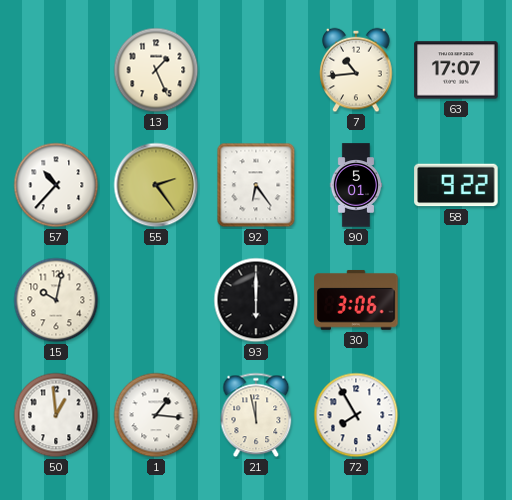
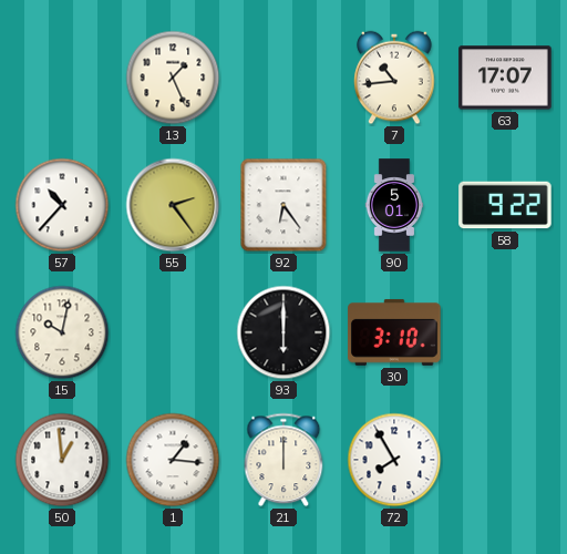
30: 3:06 -> 3:10 (394, 332)
21: 11:58 -> 12:00 (283, 460)
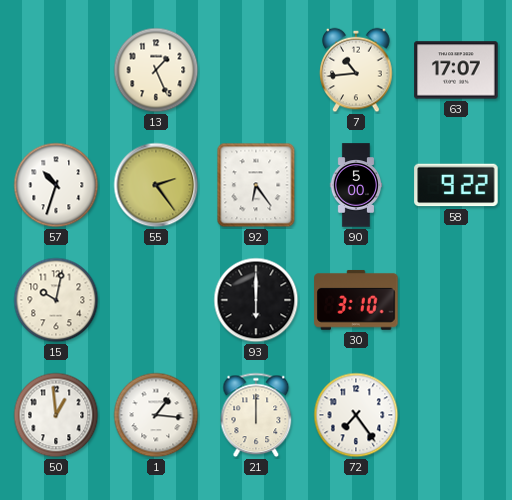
57: 10:37 -> 10:33 (56, 185)
90: 5:01 -> 5:00 (355, 185)
72: 7:55 -> 7:24 (356, 415)
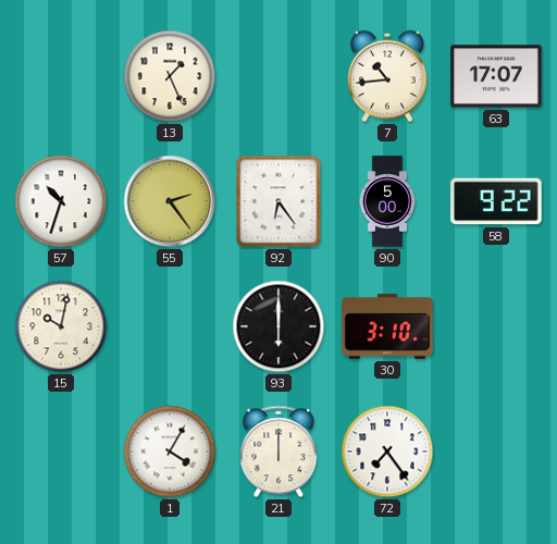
50: 12:59 -> none (56, 415)
1: 1:16 -> 4:05 (170, 452)
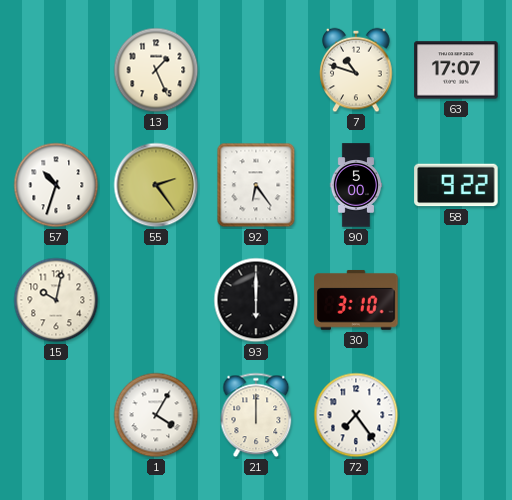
7: 10:44 -> 10:48 (356, 70)
